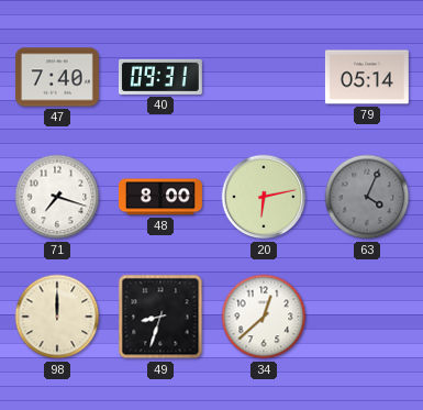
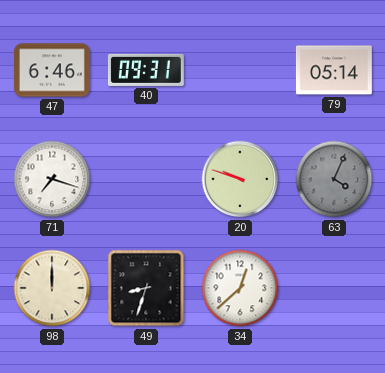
47: 7:40 -> 6:46 (52, 70)
48: 8:00 -> none (160, 197)
20: 6:13 -> 9:48 (240, 179)
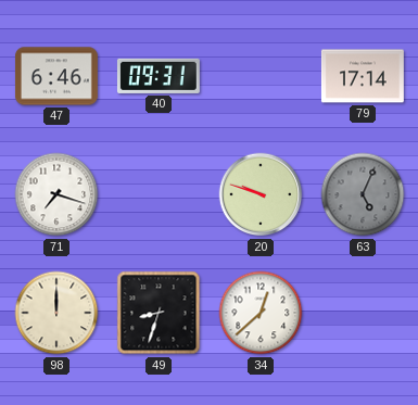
79: 05:14 -> 17:14 (363, 76)
63: 4:04 -> 5:04 (363, 194)
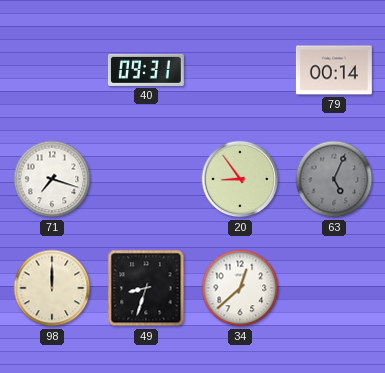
47: 6:46 -> none (56, 76)
79: 17:14 -> 00:14 (334, 70)
20: 9:48 -> 8:54 (240, 179)
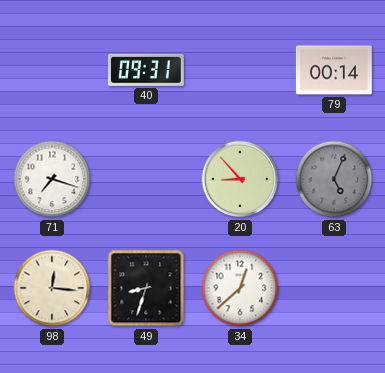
20: 8:54 -> 8:53 (240, 179)
98: 12:00 -> 12:16 (52, 288)
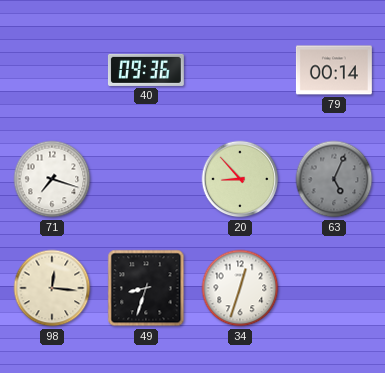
40: 09:31 -> 09:36 (146, 70)
34: 12:38 -> 12:33 (240, 288)
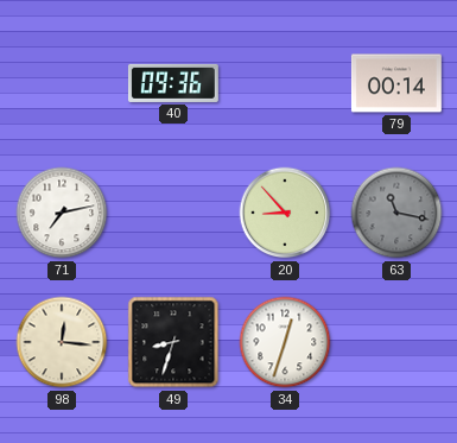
71: 7:18 -> 7:13 (62, 213)
63: 5:04 -> 11:17 (396, 213)
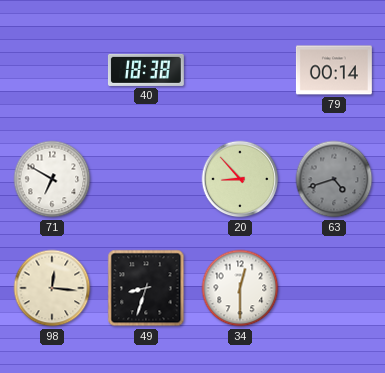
40: 09:36 -> 18:38 (146, 70)
71: 7:13 -> 6:50 (52, 179)
63: 11:17 -> 4:42 (334, 179)
34: 12:33 -> 12:30 (240, 288)
